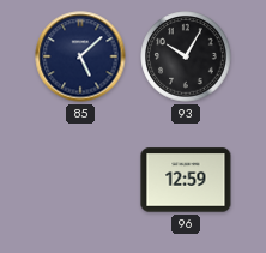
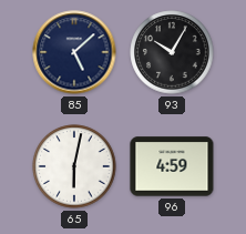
65: none -> 6:02 (74, 166)
96: 12:59 -> 4:59 (172, 166)
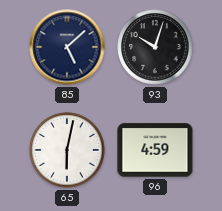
93: 10:05 -> 10:03 (155, 47)
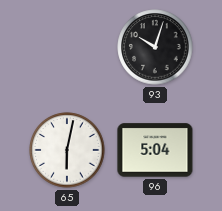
85: 5:08 -> none (67, 47)
96: 4:59 -> 5:04 (155, 150)
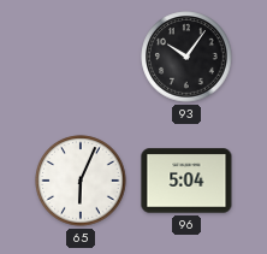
93: 10:03 -> 10:06 (186, 57)
65: 6:02 -> 6:04 (81, 181)
